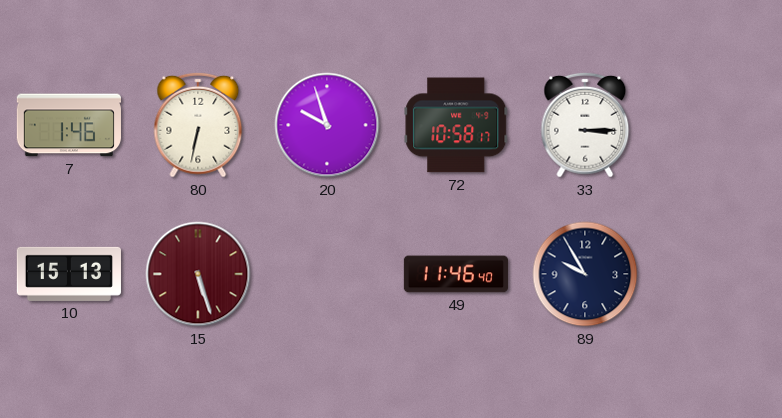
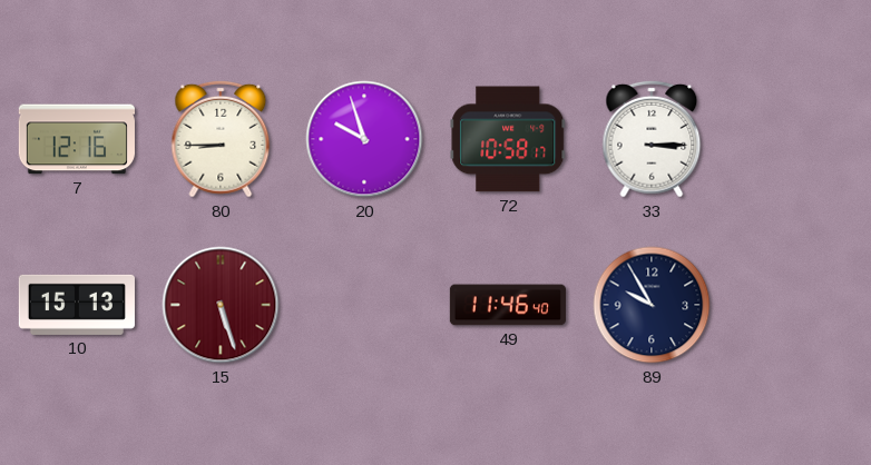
7: 1:46 -> 12:16 (77, 139)
80: 6:32 -> 8:45 (221, 139)
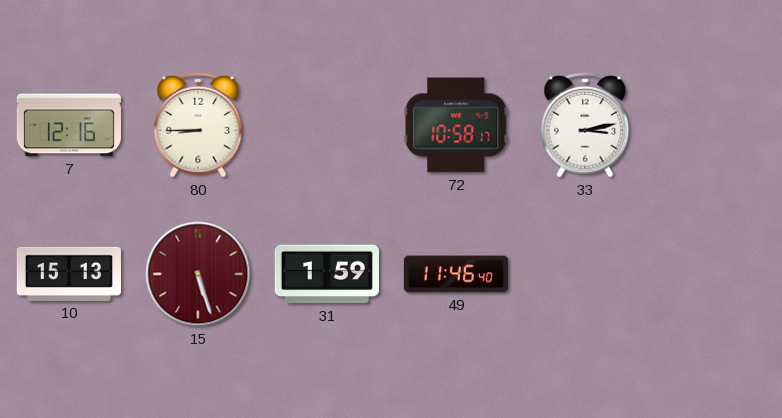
20: 9:57 -> none (364, 139)
33: 3:15 -> 3:13 (585, 125)
31: none -> 1:59 (327, 274)
89: 9:55 -> none (652, 305)
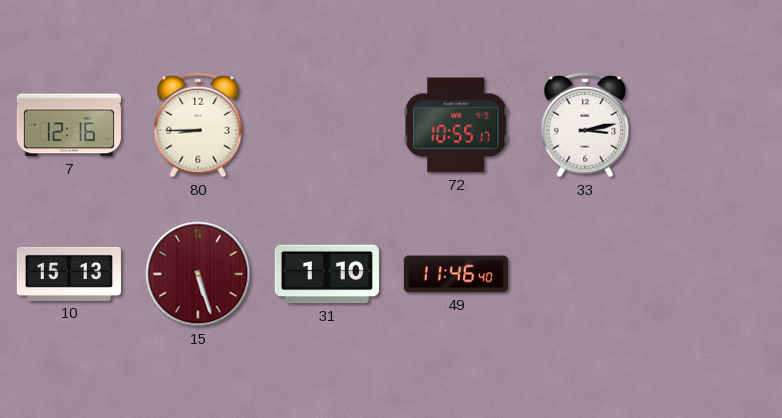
72: 10:58 -> 10:55 (456, 125)
31: 1:59 -> 1:10 (327, 274)
